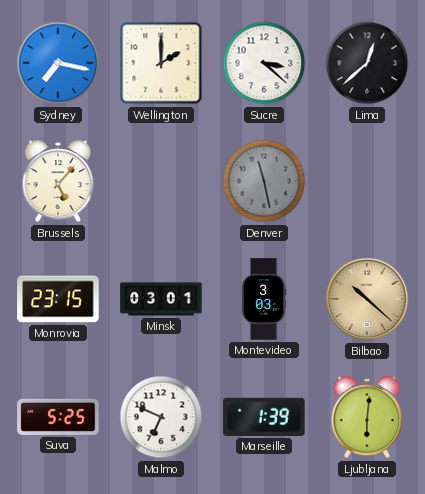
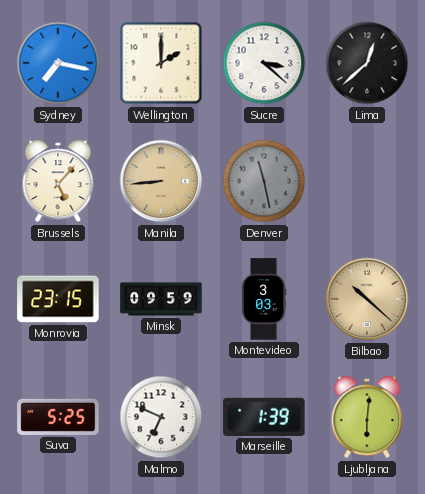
Manila: none -> 8:44 (161, 181)
Minsk: 03:01 -> 09:59 (161, 299)
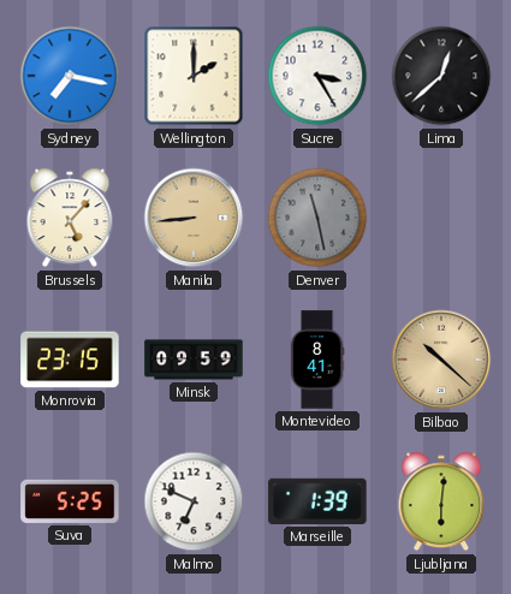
Sucre: 3:22 -> 3:25 (317, 76)
Montevideo: 3:03 -> 8:41 (317, 360)
